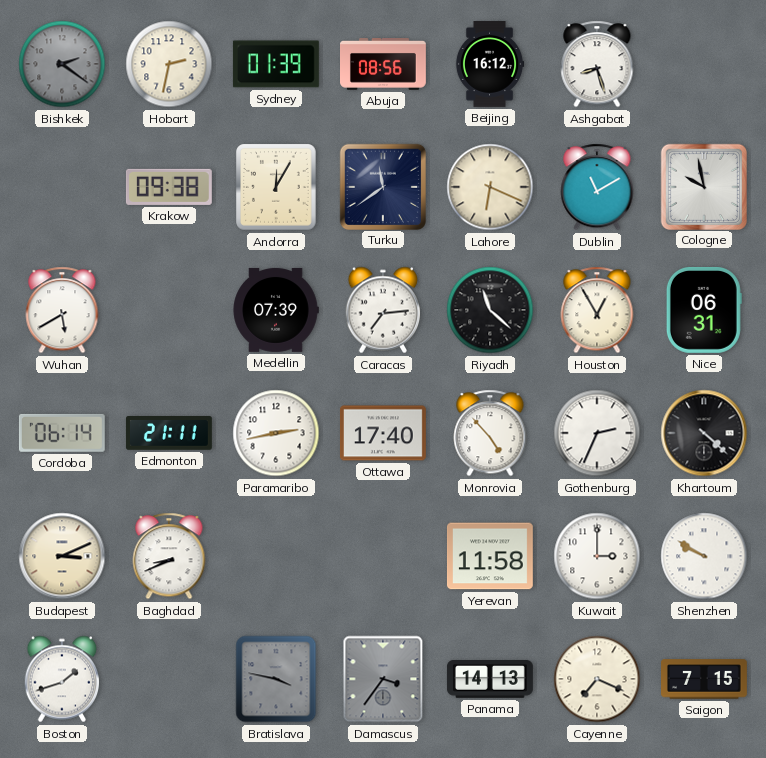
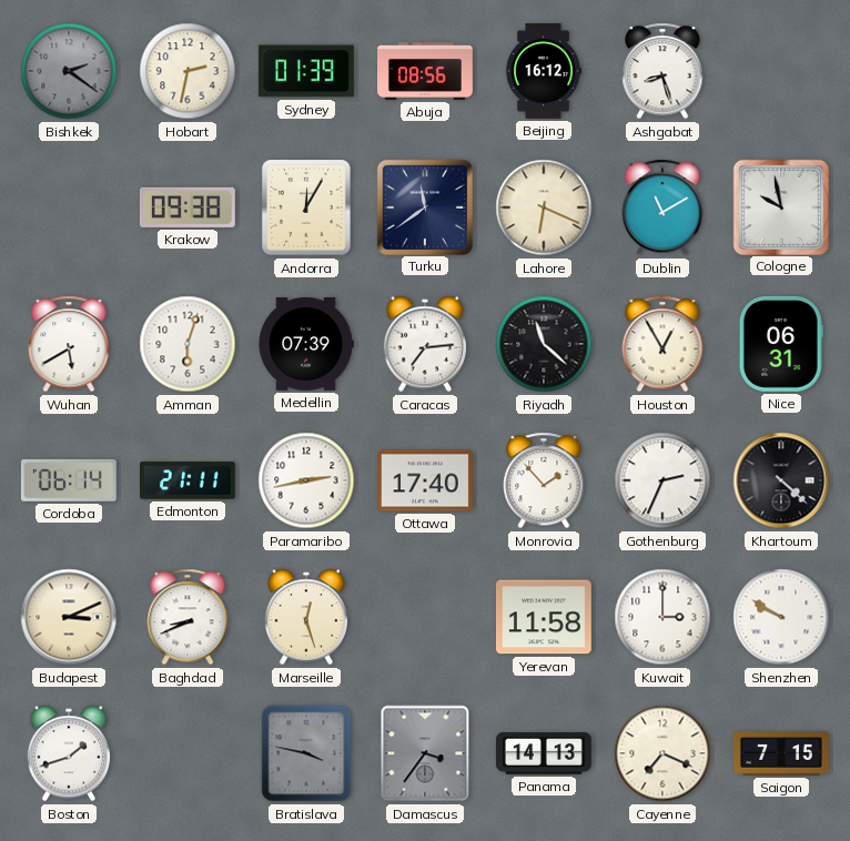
Amman: none -> 6:03 (188, 344)
Monrovia: 4:53 -> 1:53 (544, 480)
Marseille: none -> 12:27 (306, 617)
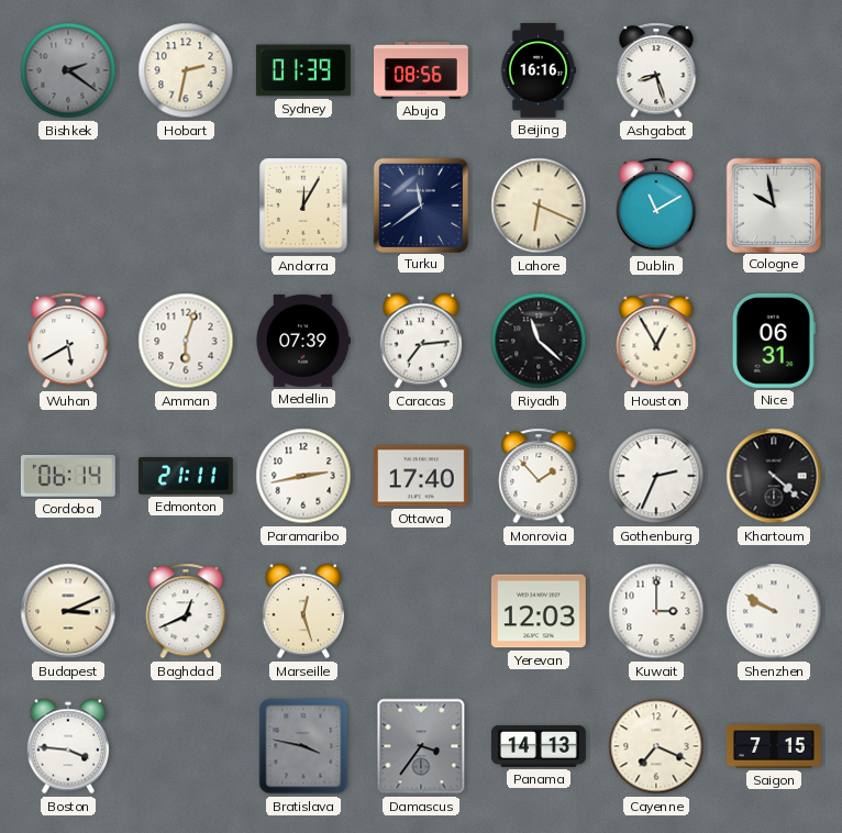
Beijing: 16:12 -> 16:16 (539, 71)
Krakow: 09:38 -> none (188, 207)
Baghdad: 8:41 -> 12:41 (186, 611)
Yerevan: 11:58 -> 12:03 (539, 611)
Boston: 1:42 -> 3:46 (68, 746)
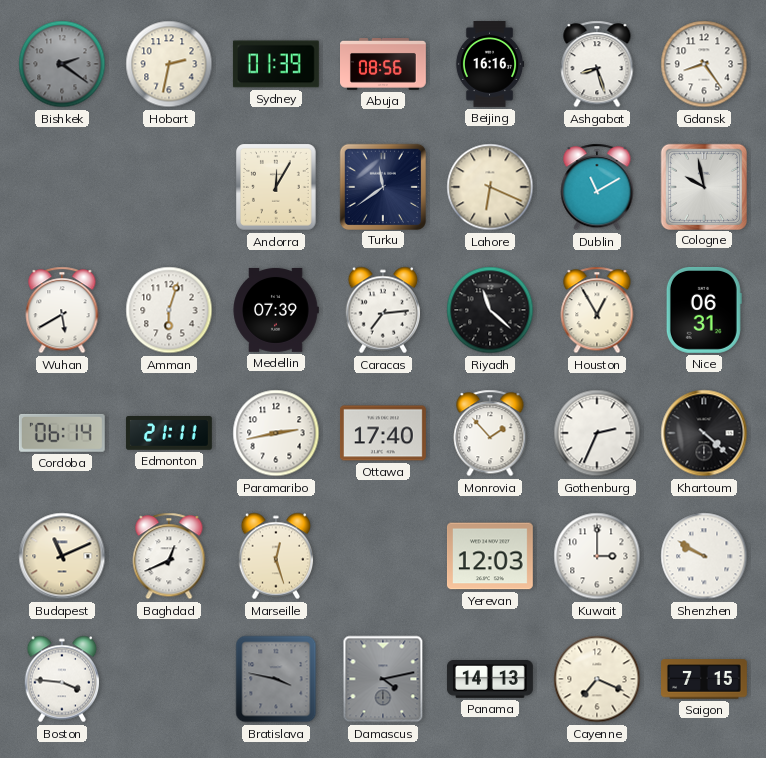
Gdansk: none -> 8:24 (704, 64)
Budapest: 3:11 -> 11:11 (62, 556)
Damascus: 3:36 -> 4:13 (383, 679)
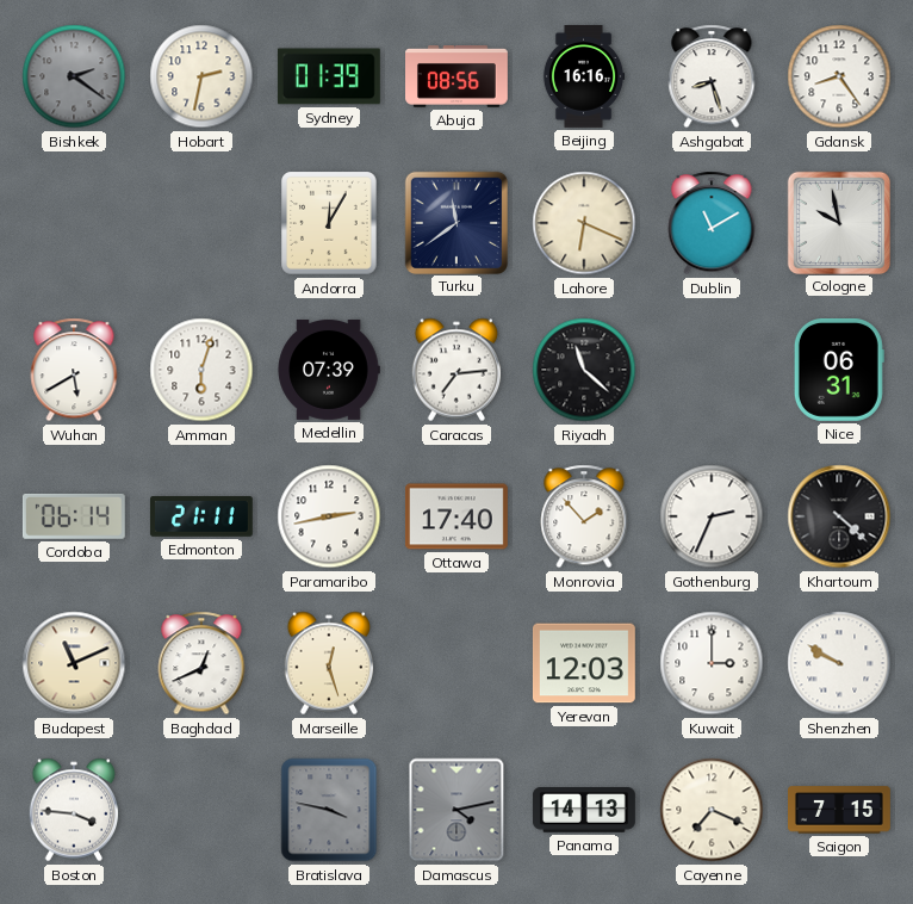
Houston: 12:55 -> none (597, 310)
